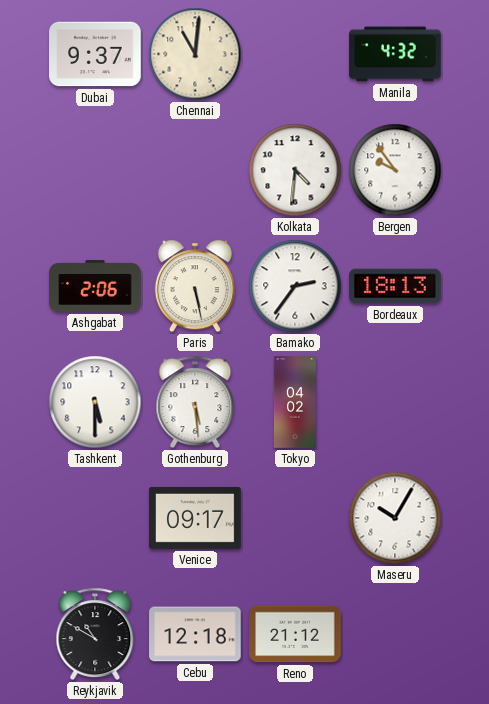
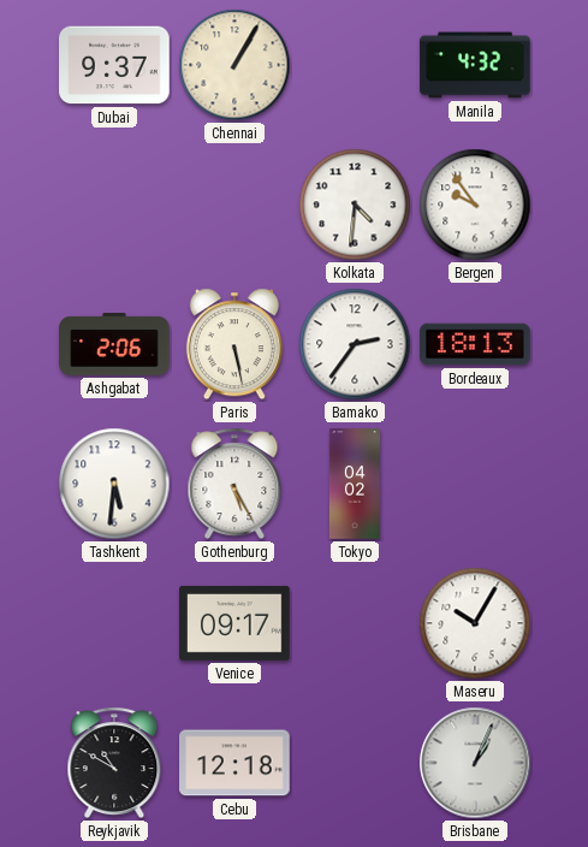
Chennai: 11:01 -> 1:05 (234, 65)
Tashkent: 5:30 -> 5:31 (114, 484)
Gothenburg: 5:29 -> 5:25 (234, 484)
Reno: 21:12 -> none (295, 634)
Brisbane: none -> 1:04 (475, 763)
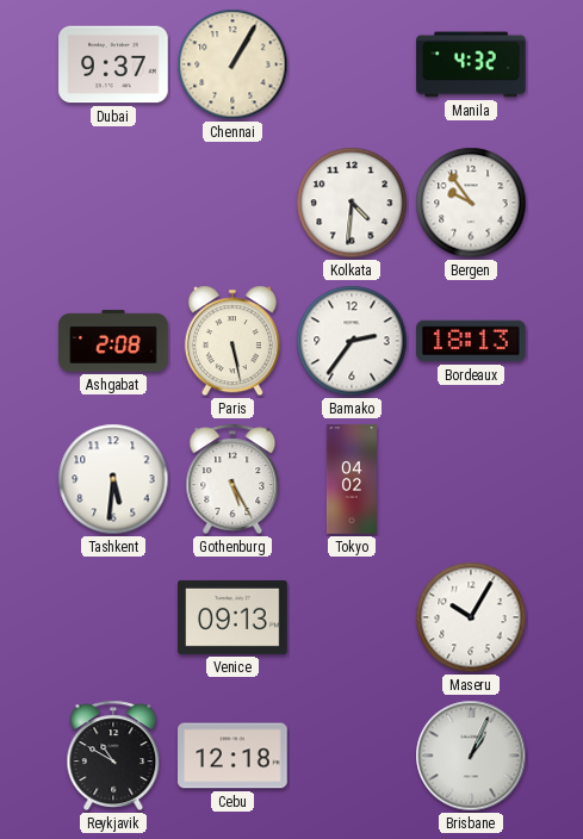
Ashgabat: 2:06 -> 2:08 (113, 341)
Venice: 09:17 -> 09:13 (232, 617)
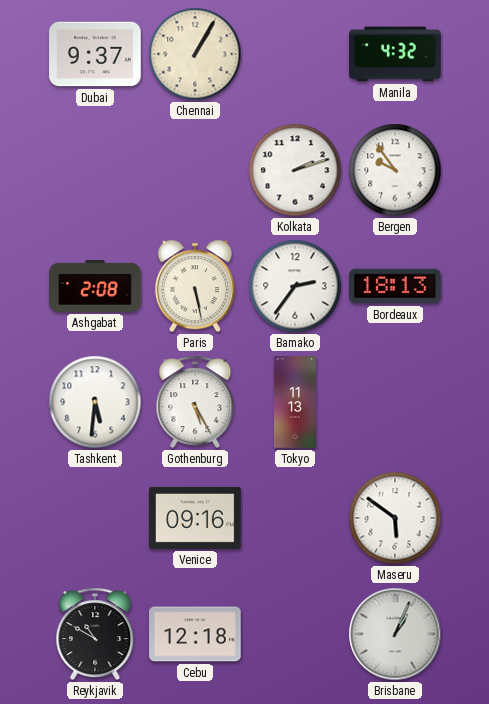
Kolkata: 4:31 -> 2:12 (295, 170)
Tokyo: 04:02 -> 11:13 (295, 402)
Venice: 09:13 -> 09:16 (195, 518)
Maseru: 10:05 -> 5:51 (395, 518)
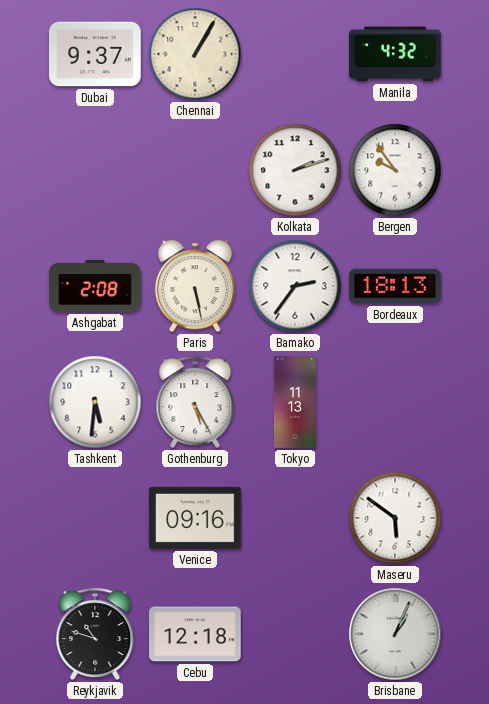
Reykjavik: 10:50 -> 10:48 (95, 634)
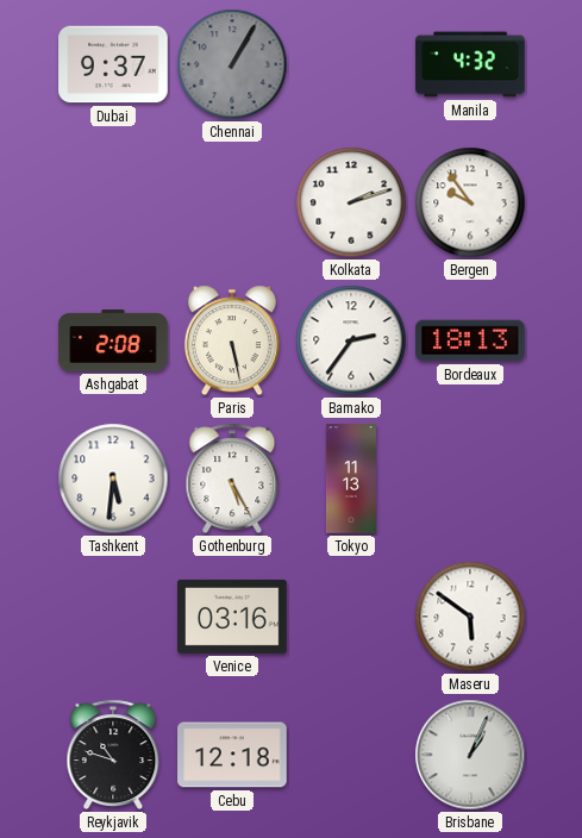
Chennai dial: cream -> grey (232, 64)
Venice: 09:16 -> 03:16 (232, 617)
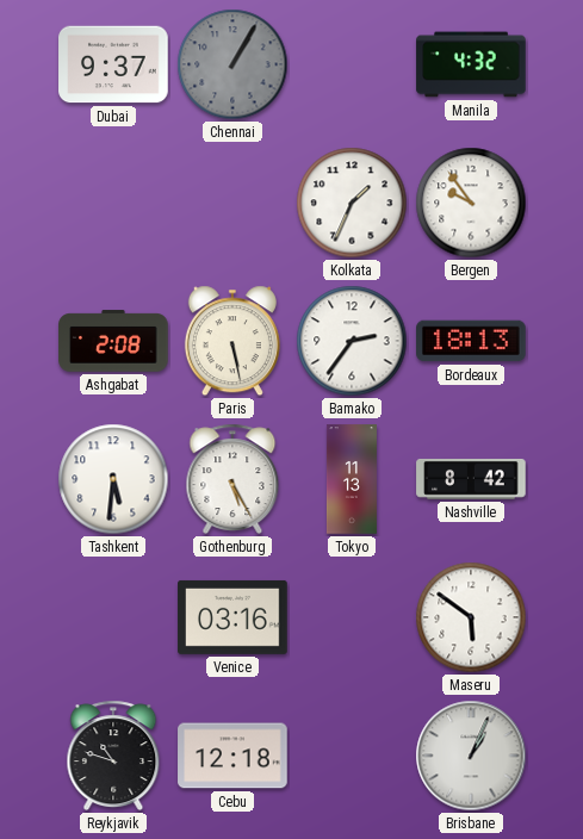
Kolkata: 2:12 -> 1:34 (352, 203)
Nashville: none -> 8:42 (471, 479)
